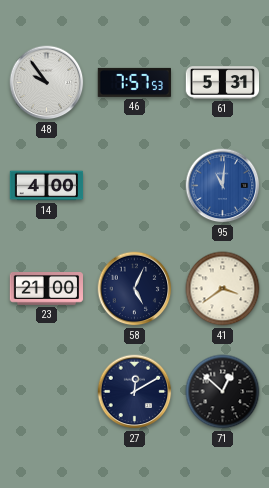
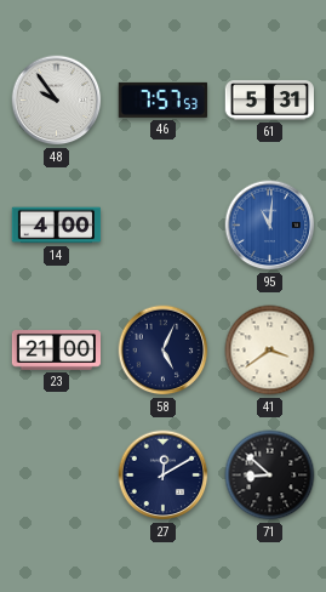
71: 12:52 -> 8:52 (270, 476)
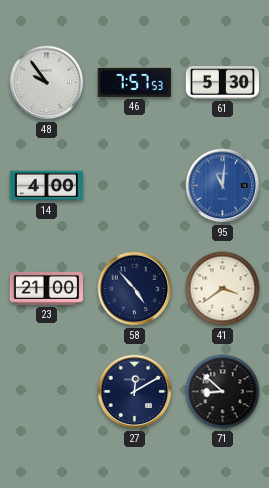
61: 5:31 -> 5:30 (222, 83)
58: 5:04 -> 4:53 (135, 289)
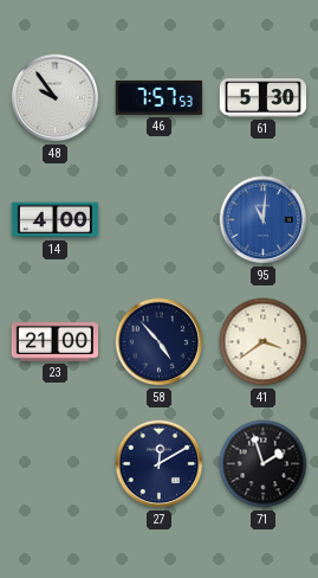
71: 8:52 -> 1:57 (264, 464)
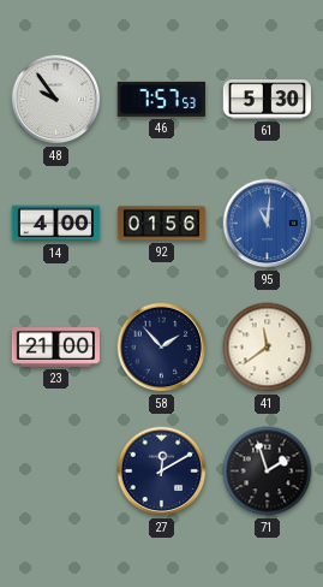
92: none -> 01:56 (162, 224)
58: 4:53 -> 1:53 (162, 348)
41: 3:39 -> 11:39 (268, 348)
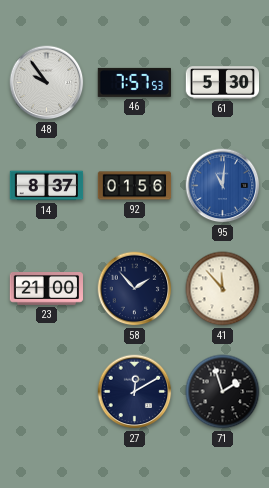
14: 4:00 -> 8:37 (47, 186)
41: 11:39 -> 11:53 (223, 289)
